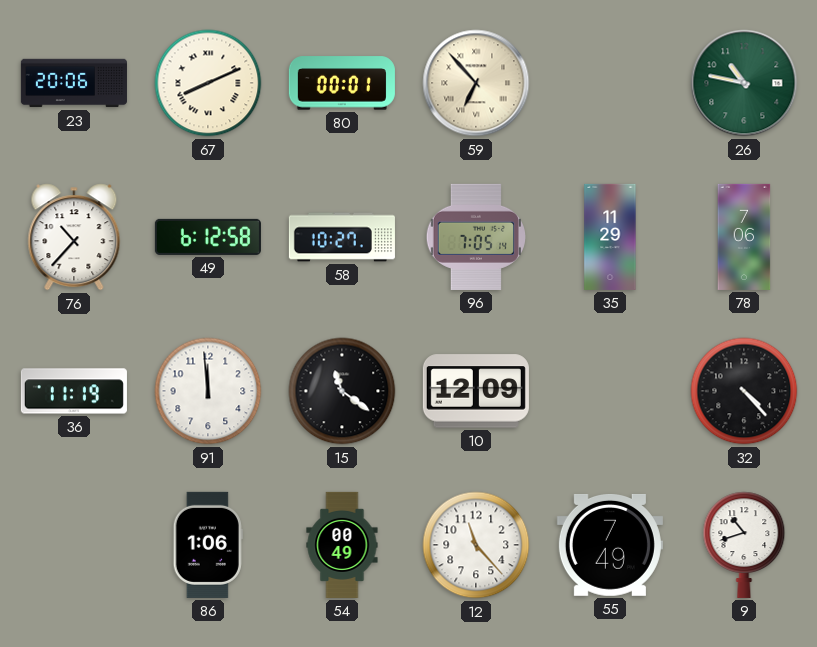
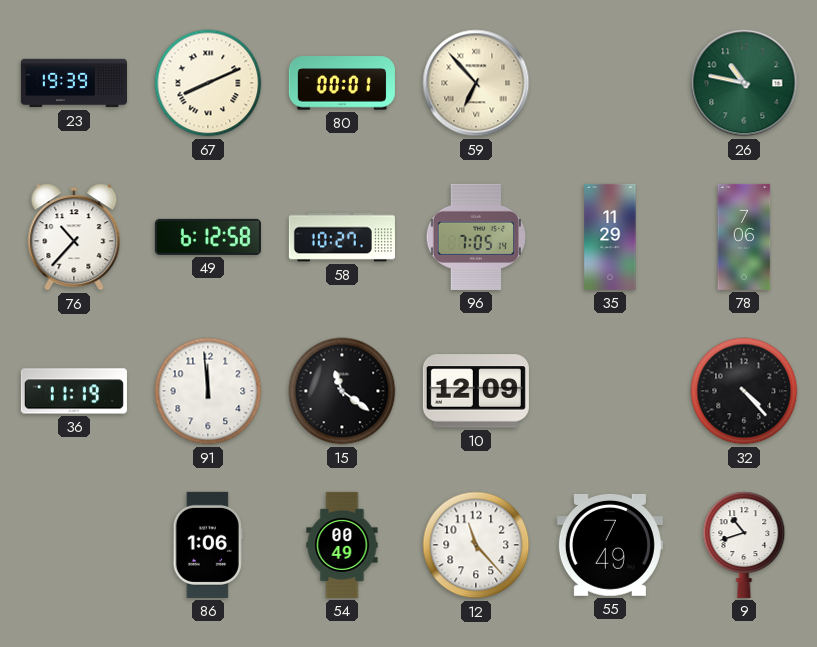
23: 20:06 -> 19:39 (74, 83)
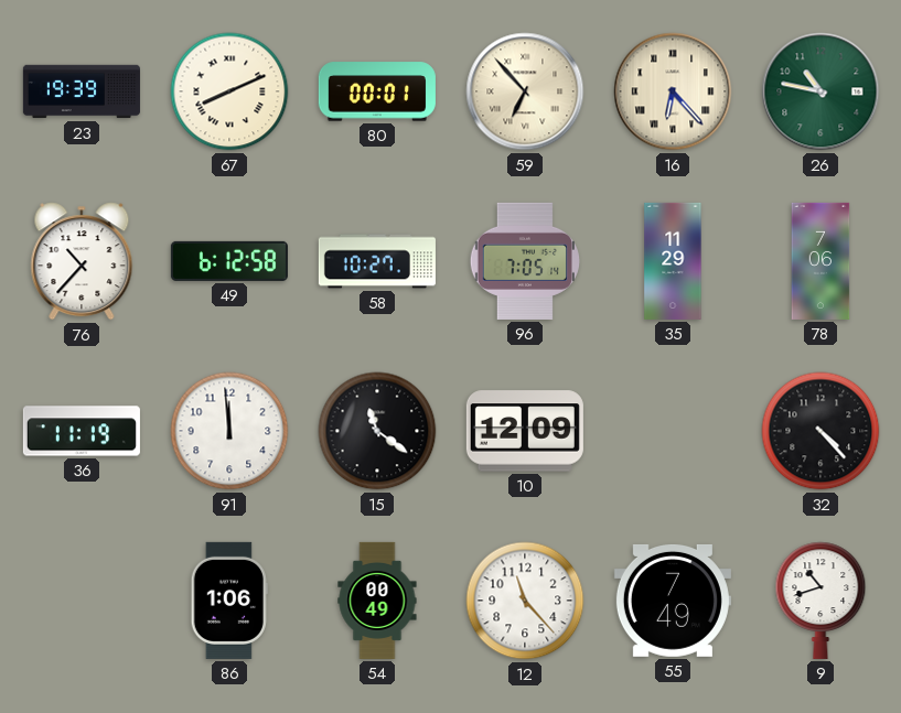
16: none -> 6:23 (673, 91)
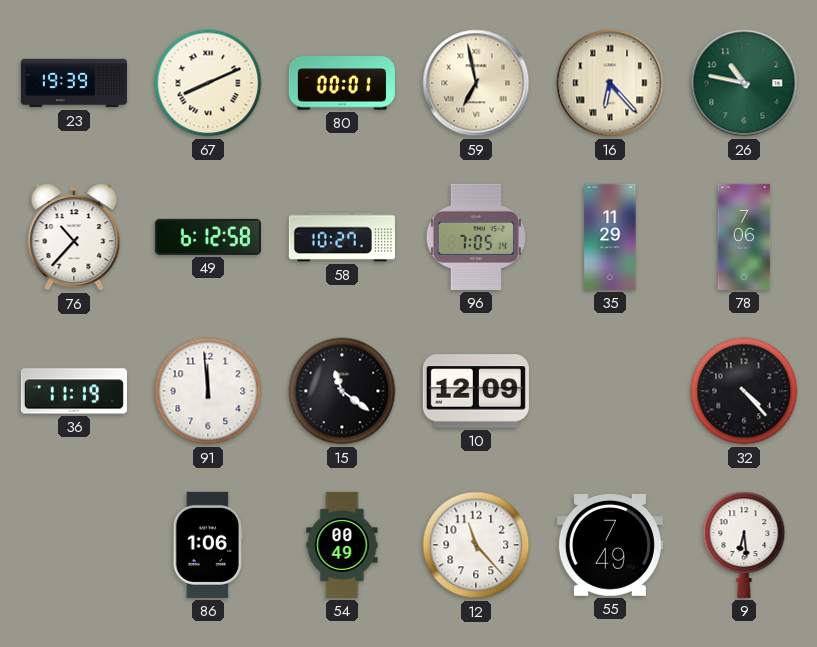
59: 6:53 -> 6:58 (476, 83)
9: 10:42 -> 6:29 (744, 545)
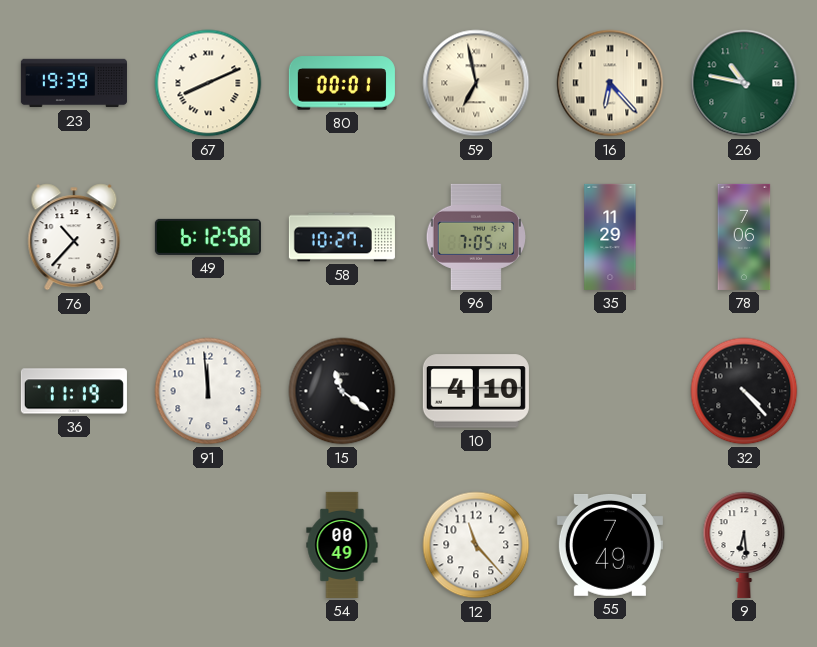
10: 12:09 -> 4:10 (476, 391)
86: 1:06 -> none (208, 545)
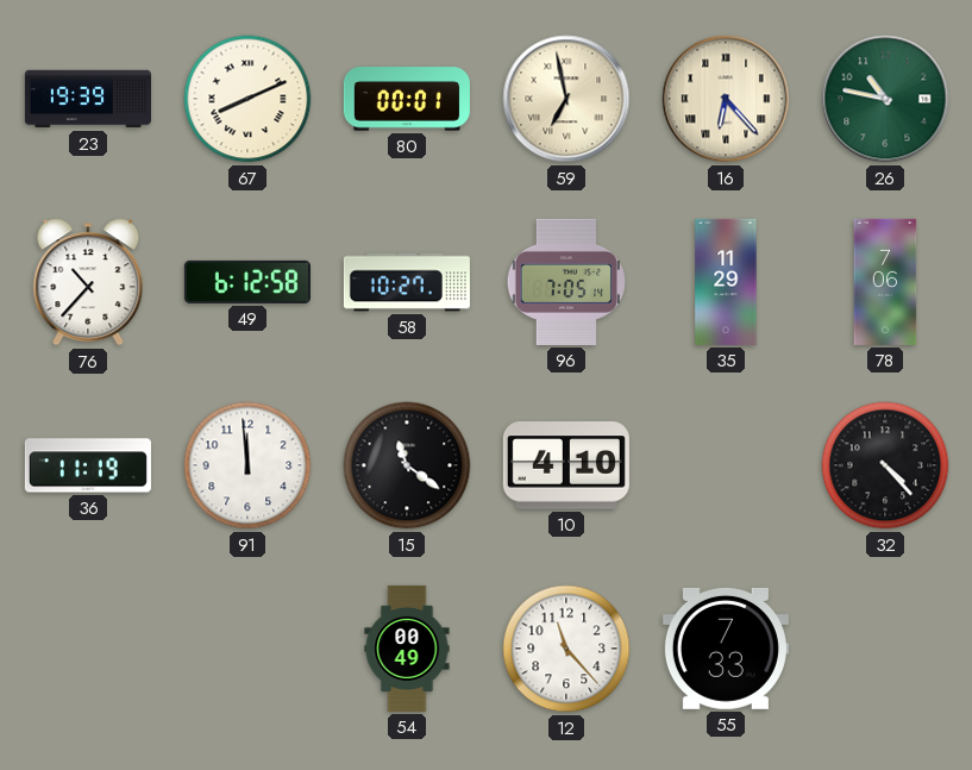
55: 7:49 -> 7:33 (726, 649)
9: 6:29 -> none (744, 545)
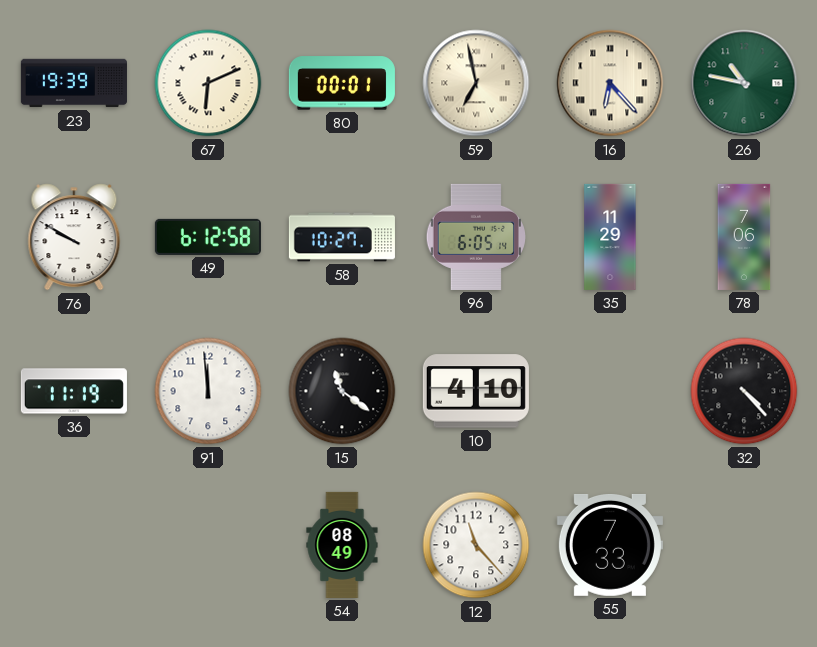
67: 8:11 -> 6:11 (208, 83)
76: 10:37 -> 9:50 (74, 237)
96: 7:05 -> 6:05 (475, 237)
54: 00:49 -> 08:49 (342, 545)
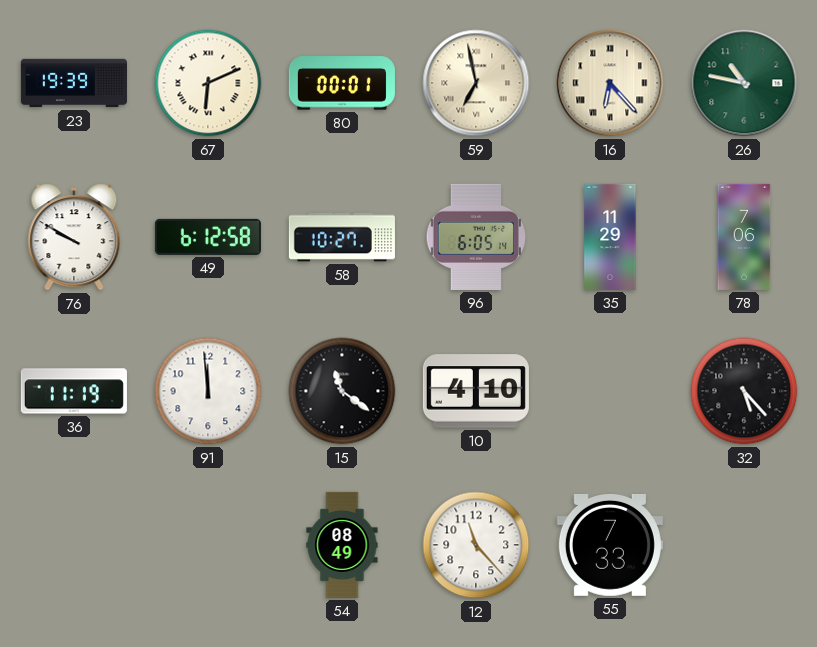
32: 4:23 -> 5:23 (744, 391)
